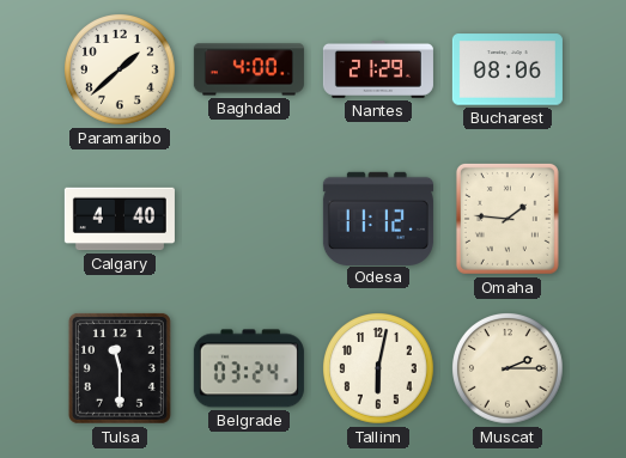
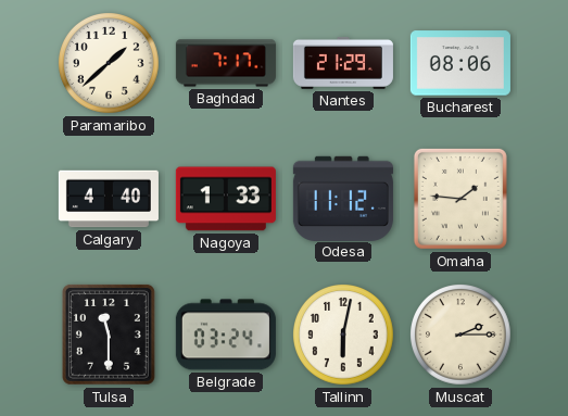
Baghdad: 4:00 -> 7:17 (226, 63)
Nagoya: none -> 1:33 (226, 199)
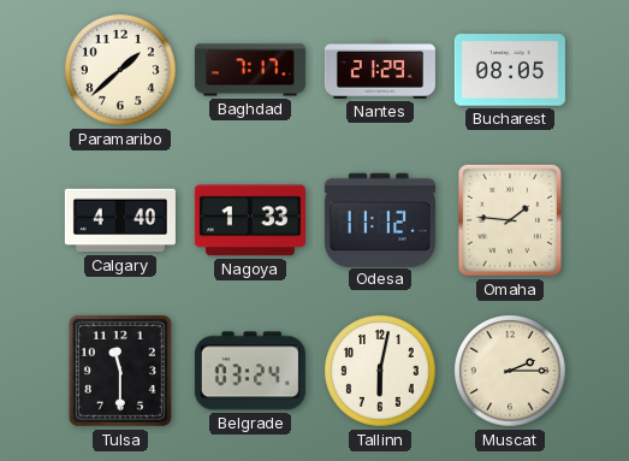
Bucharest: 08:06 -> 08:05 (510, 70)
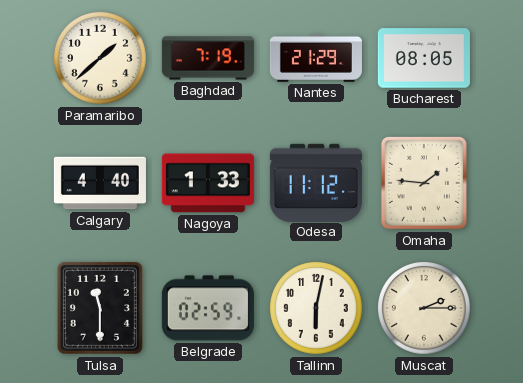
Baghdad: 7:17 -> 7:19 (208, 58)
Belgrade: 03:24 -> 02:59 (208, 308)
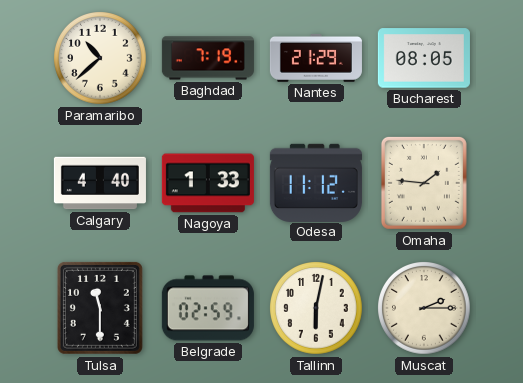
Paramaribo: 1:38 -> 10:38 (101, 59)
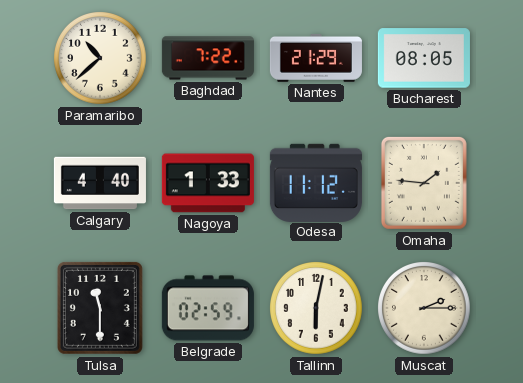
Baghdad: 7:19 -> 7:22 (208, 58)
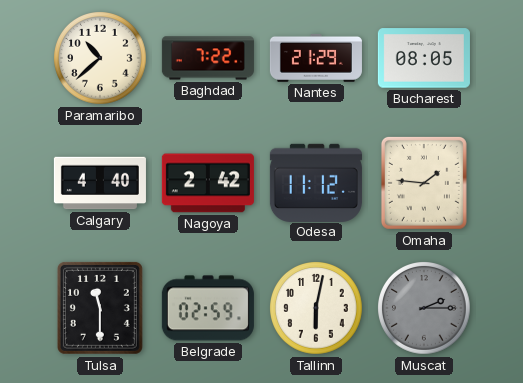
Nagoya: 1:33 -> 2:42 (208, 183)
Muscat dial: cream -> grey (425, 309)
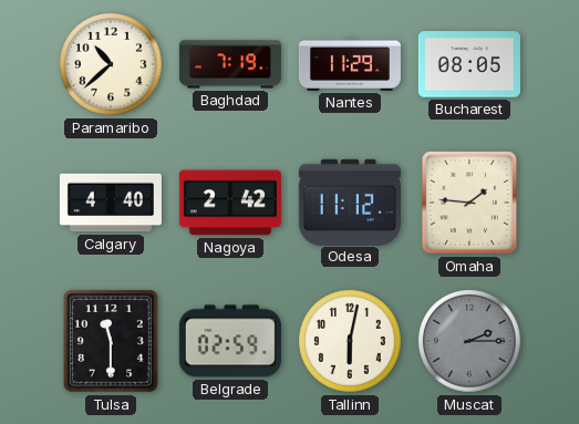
Baghdad: 7:22 -> 7:19 (230, 64)
Nantes: 21:29 -> 11:29 (350, 64)
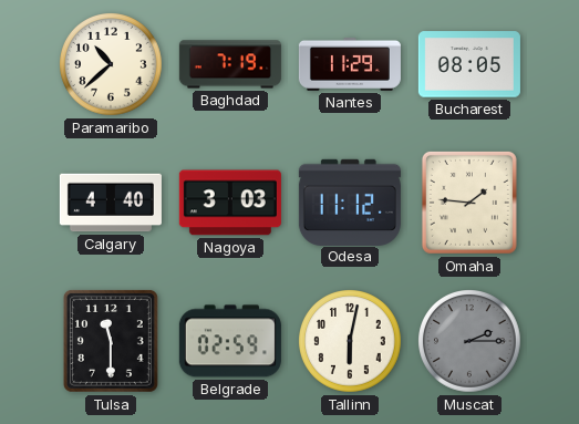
Nagoya: 2:42 -> 3:03 (230, 203)
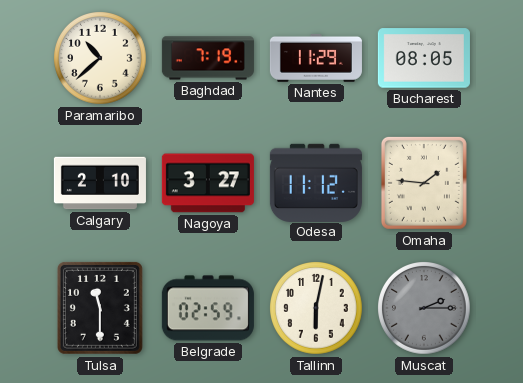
Calgary: 4:40 -> 2:10 (100, 183)
Nagoya: 3:03 -> 3:27 (208, 183)
